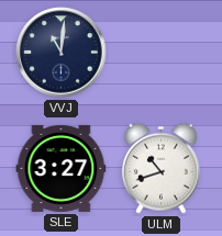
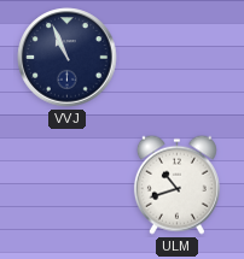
VVJ: 11:01 -> 10:56 (68, 58)
SLE: 3:27 -> none (62, 168)
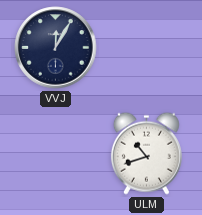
VVJ: 10:56 -> 12:05 (56, 48)
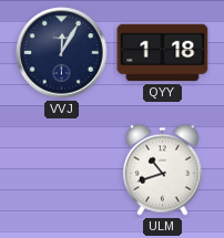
QYY: none -> 1:18 (163, 53)
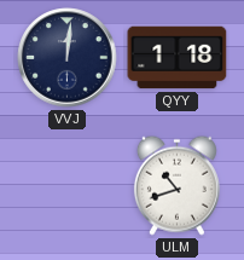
VVJ: 12:05 -> 12:01 (68, 58)
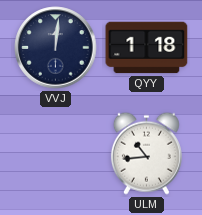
ULM: 10:42 -> 10:44 (146, 153)
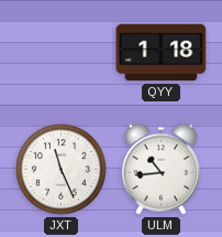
VVJ: 12:01 -> none (56, 48)
JXT: none -> 11:26 (62, 170)
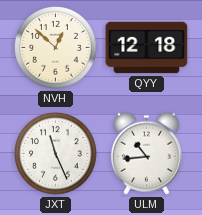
NVH: none -> 12:52 (56, 48)
QYY: 1:18 -> 12:18 (147, 48)
